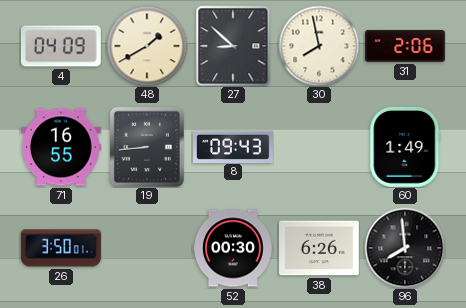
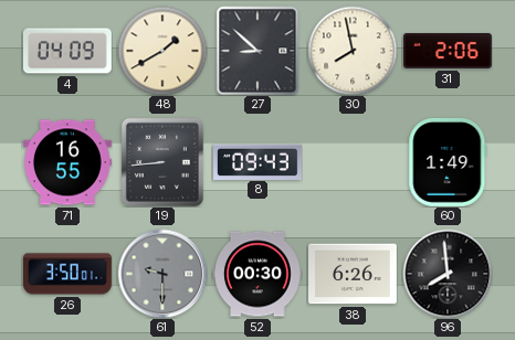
61: none -> 9:30 (162, 274)
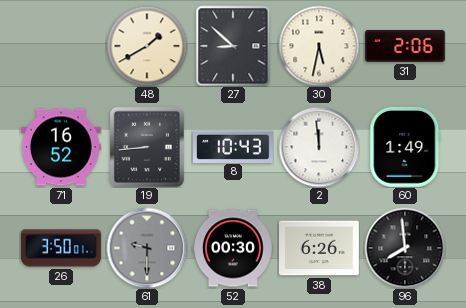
4: 04:09 -> none (67, 51)
30: 7:58 -> 5:32 (319, 46)
71: 16:55 -> 16:52 (62, 147)
8: 09:43 -> 10:43 (234, 146)
2: none -> 11:59 (319, 147)
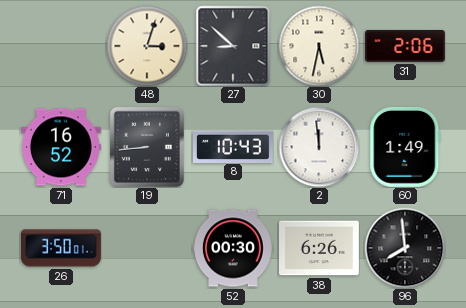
48: 1:40 -> 3:03 (147, 46)
61: 9:30 -> none (147, 248)
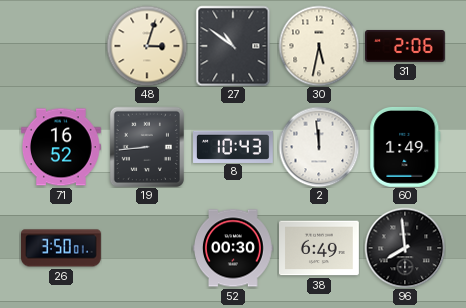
27: 8:52 -> 10:51 (233, 46)
38: 6:26 -> 6:49 (320, 248)
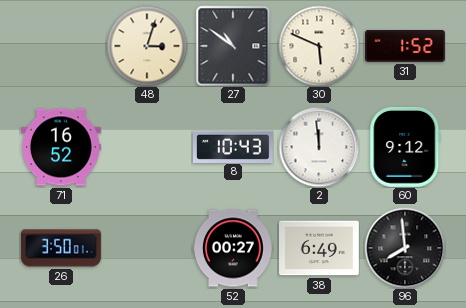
30: 5:32 -> 5:49 (319, 46)
31: 2:06 -> 1:52 (406, 46)
19: 8:44 -> none (147, 147)
60: 1:49 -> 9:12 (405, 147)
52: 00:30 -> 00:27 (234, 248)
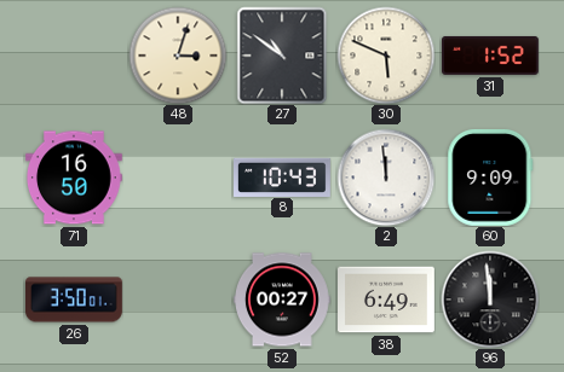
71: 16:52 -> 16:50 (75, 178)
60: 9:12 -> 9:09 (490, 178)
96: 7:59 -> 11:59 (490, 300)
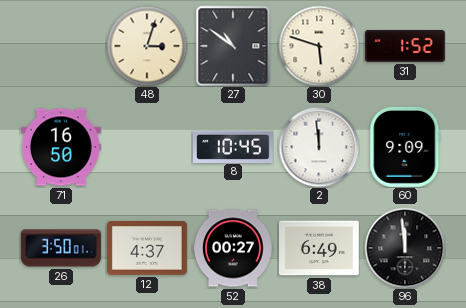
30: 5:49 -> 5:48 (319, 46)
8: 10:43 -> 10:45 (234, 146)
12: none -> 4:37 (148, 249)
